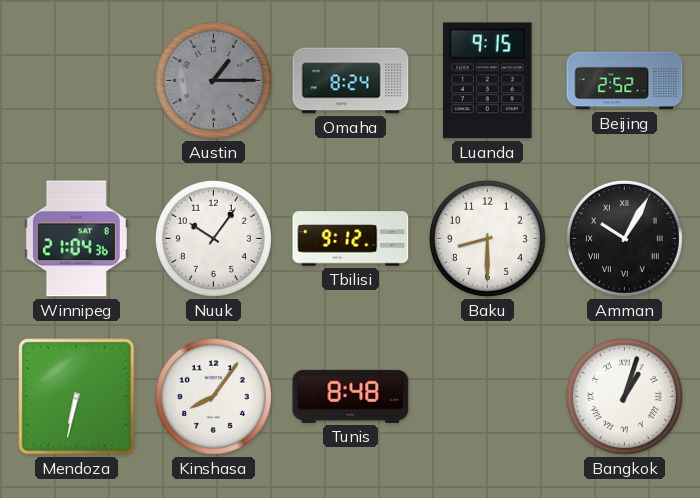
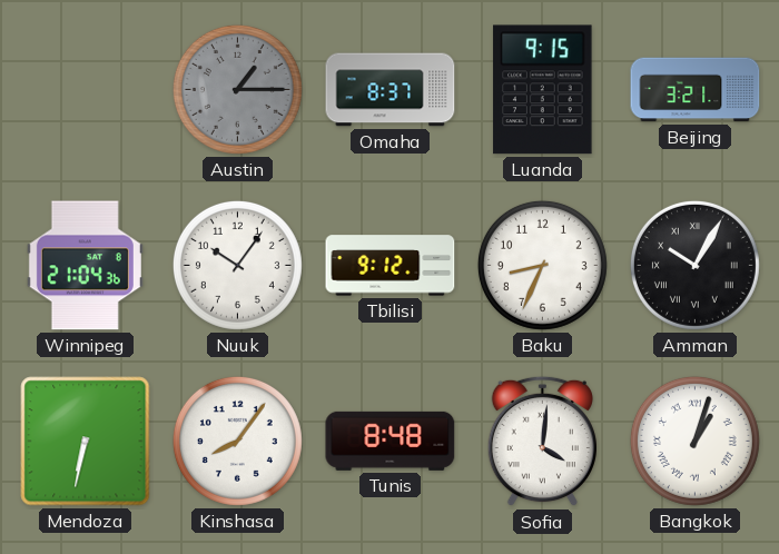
Omaha: 8:24 -> 8:37 (391, 90)
Beijing: 2:52 -> 3:21 (696, 90)
Baku: 8:30 -> 8:34 (542, 265)
Sofia: none -> 4:01 (542, 442)
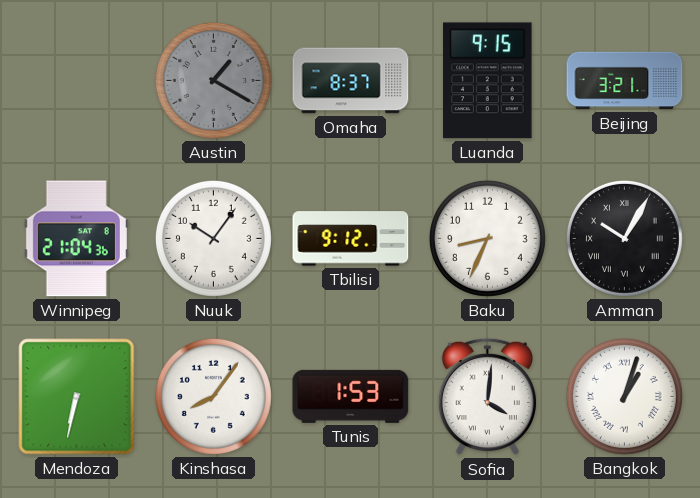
Austin: 1:15 -> 1:20 (213, 80)
Tunis: 8:48 -> 1:53 (351, 396)
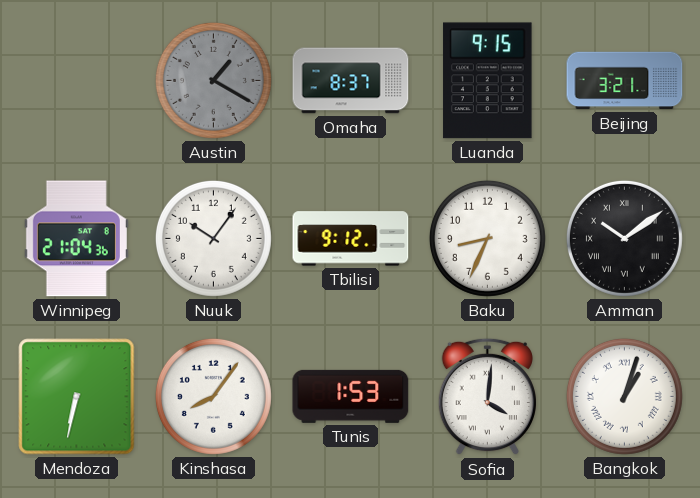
Amman: 10:05 -> 10:09 (624, 238)
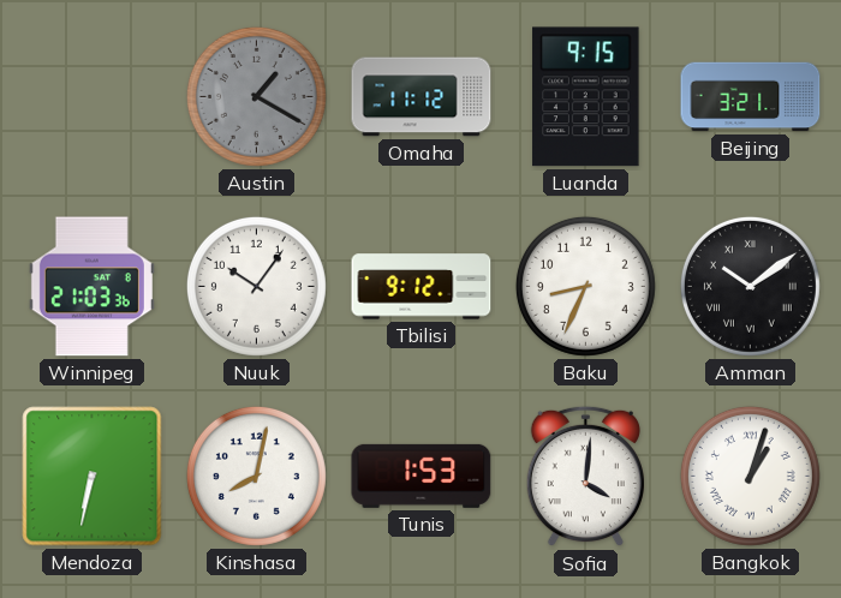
Omaha: 8:37 -> 11:12 (422, 97)
Winnipeg: 21:04 -> 21:03 (91, 287)
Kinshasa: 8:06 -> 8:02 (256, 476)
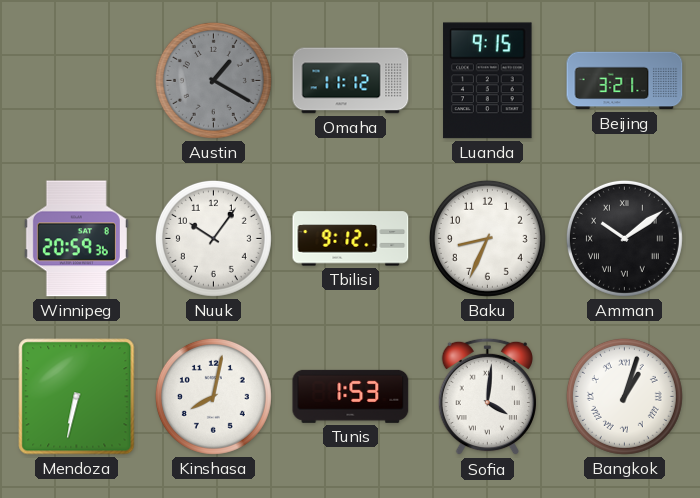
Winnipeg: 21:03 -> 20:59 (76, 239)
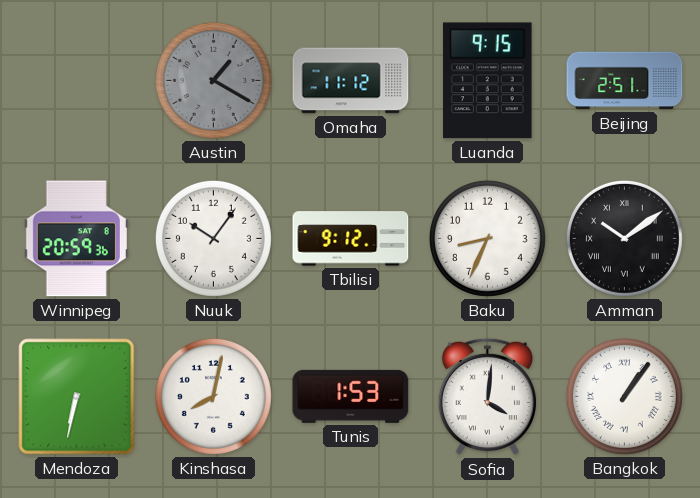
Beijing: 3:21 -> 2:51 (625, 81)
Bangkok: 1:03 -> 1:06 (624, 396)
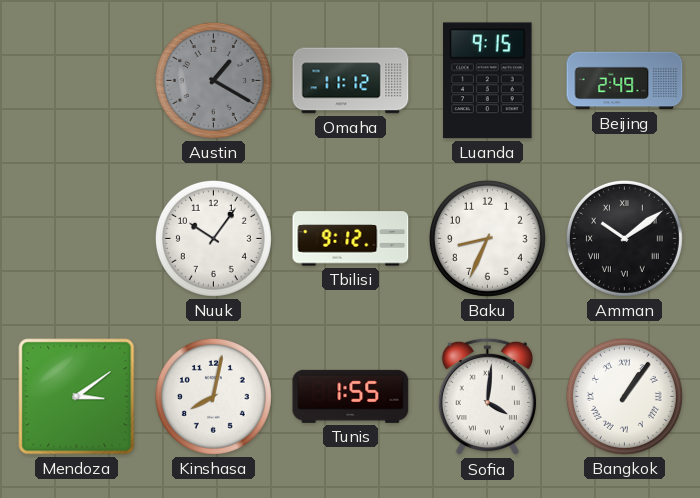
Beijing: 2:51 -> 2:49 (625, 81)
Winnipeg: 20:59 -> none (76, 239)
Mendoza: 6:32 -> 3:09 (77, 397)
Tunis: 1:53 -> 1:55 (351, 396)
